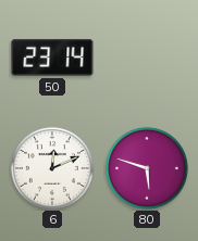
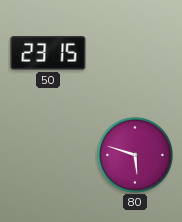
50: 23:14 -> 23:15 (48, 53)
6: 12:11 -> none (52, 168)
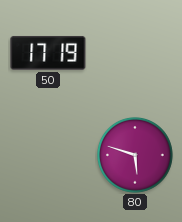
50: 23:15 -> 17:19 (48, 53)
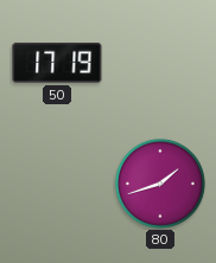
80: 5:48 -> 1:42 (160, 184)
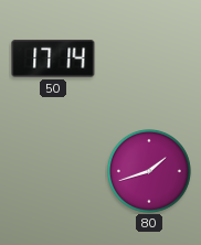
50: 17:19 -> 17:14 (53, 58)
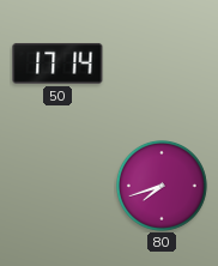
80: 1:42 -> 7:42 (162, 186)
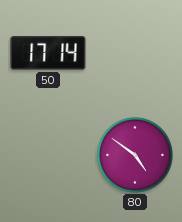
80: 7:42 -> 4:51 (135, 155)
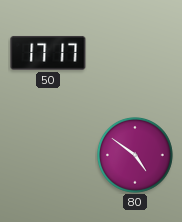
50: 17:14 -> 17:17 (48, 53)
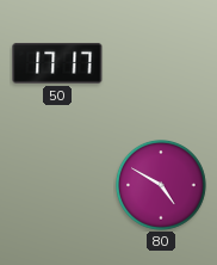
80: 4:51 -> 4:50 (161, 185)
